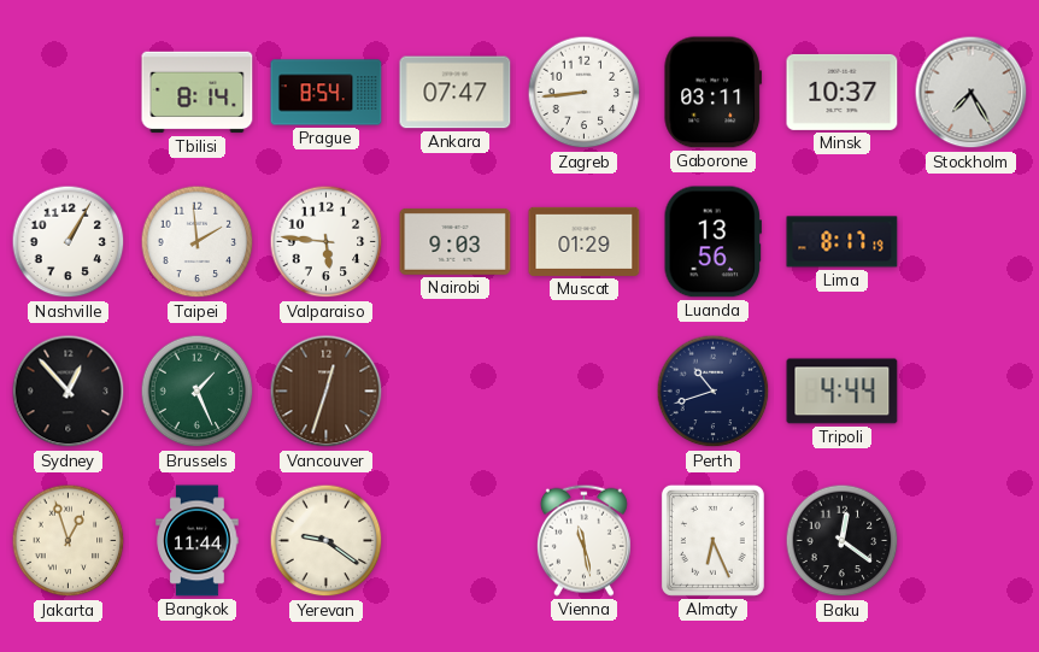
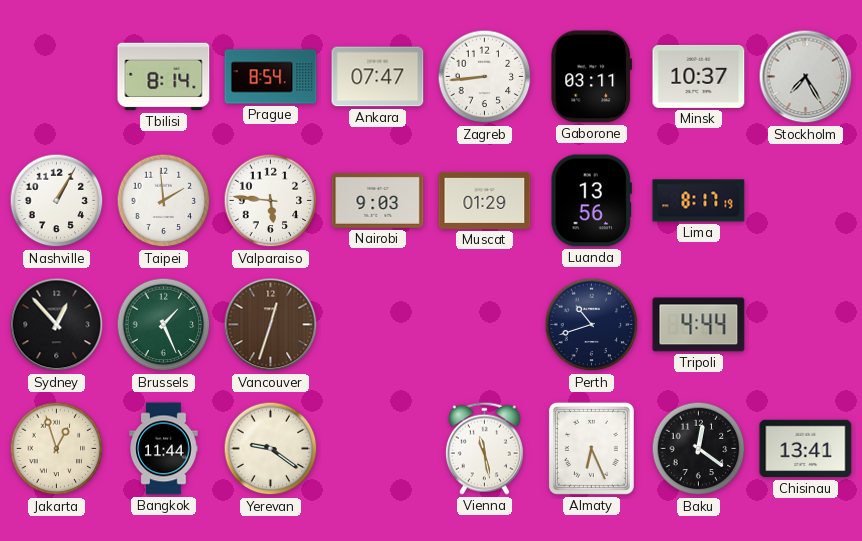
Chisinau: none -> 13:41 (806, 449)
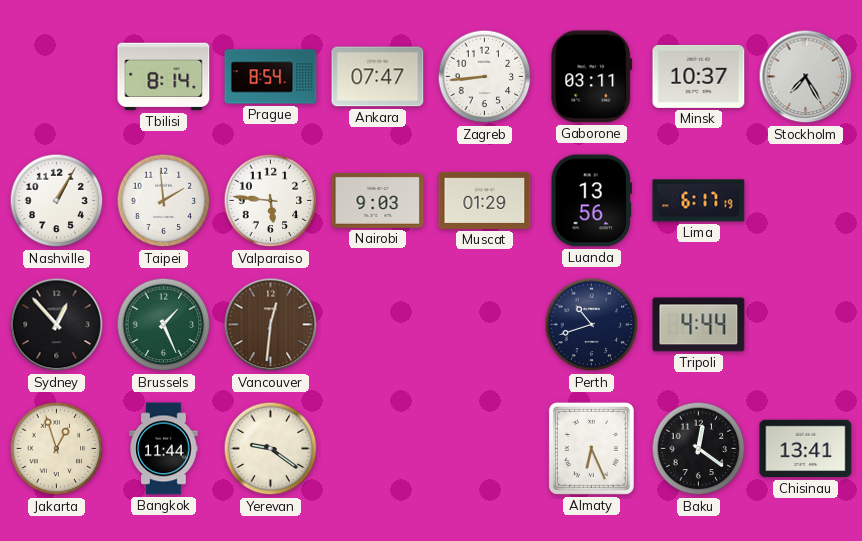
Lima: 8:17 -> 6:17 (699, 201)
Vancouver: 12:33 -> 12:31 (271, 325)
Vienna: 11:28 -> none (484, 448)
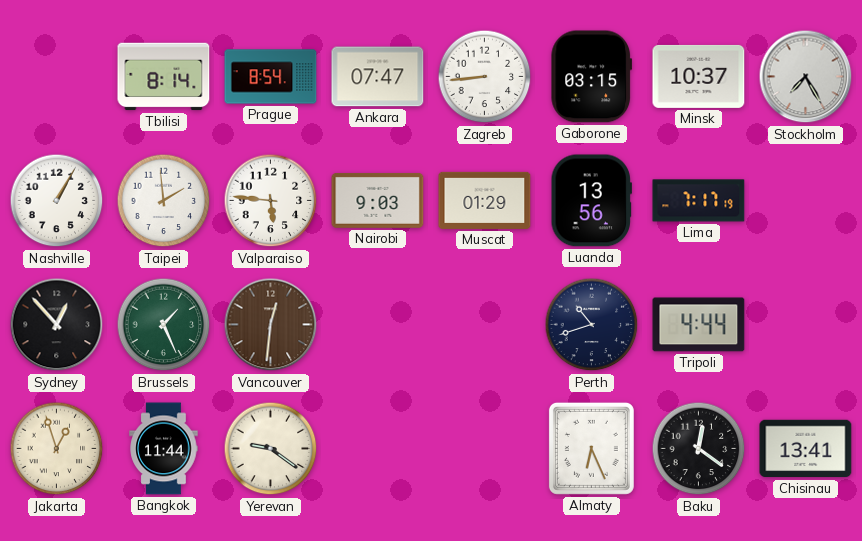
Gaborone: 03:11 -> 03:15 (592, 77)
Lima: 6:17 -> 7:17 (699, 201)
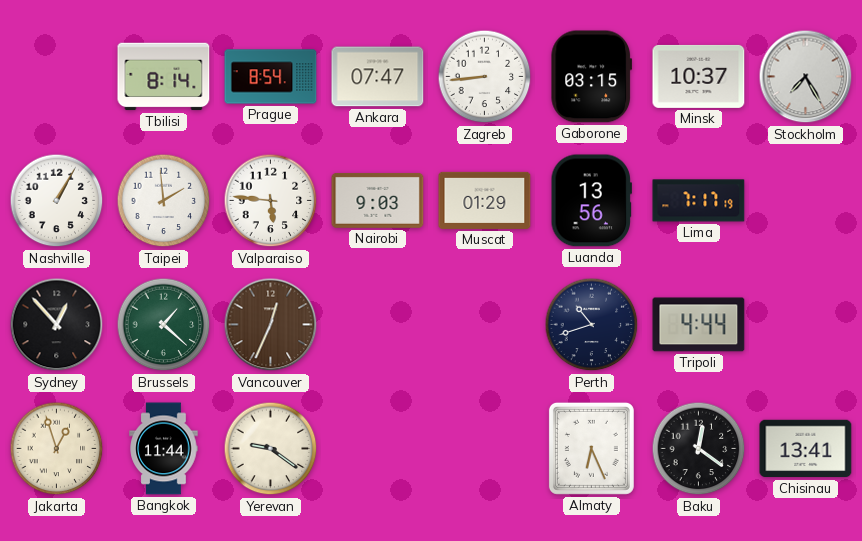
Brussels: 1:26 -> 1:22 (164, 325)
Vancouver: 12:31 -> 12:34 (271, 325)
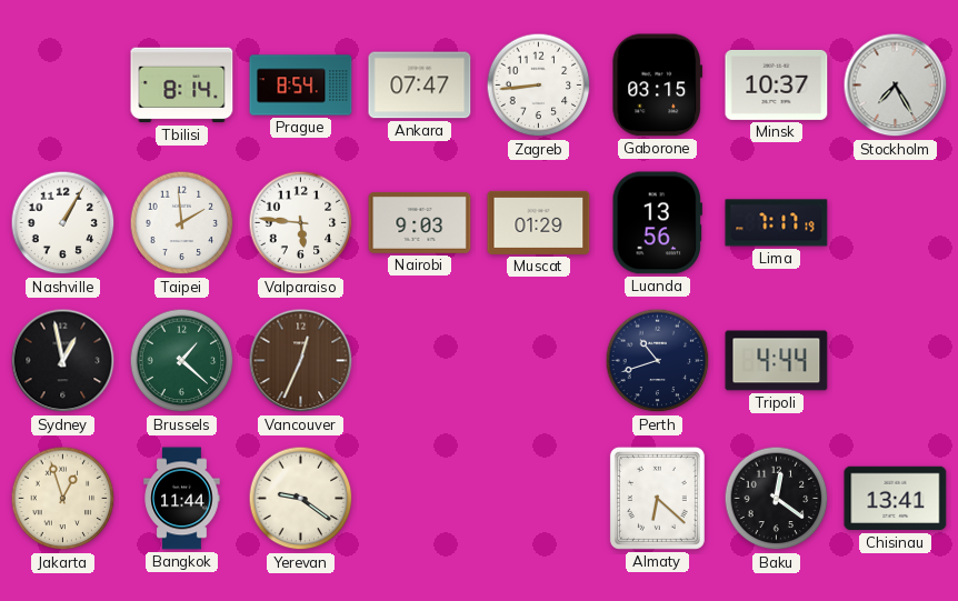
Sydney: 12:53 -> 12:58 (63, 361)
Almaty: 6:26 -> 6:22 (657, 498)
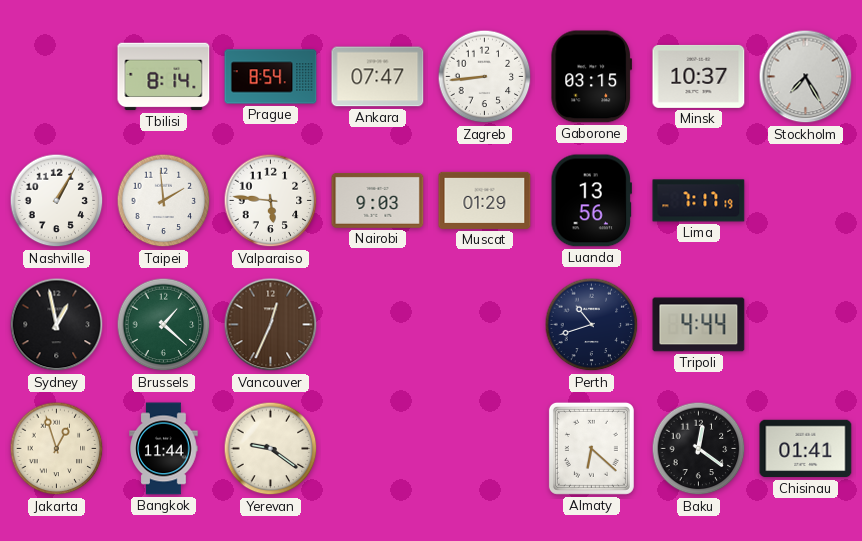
Chisinau: 13:41 -> 01:41 (806, 449)
